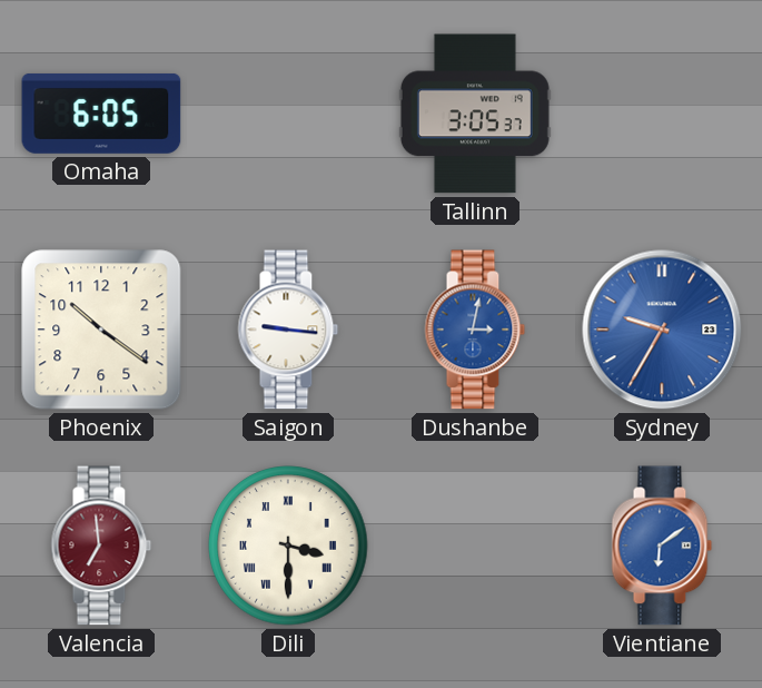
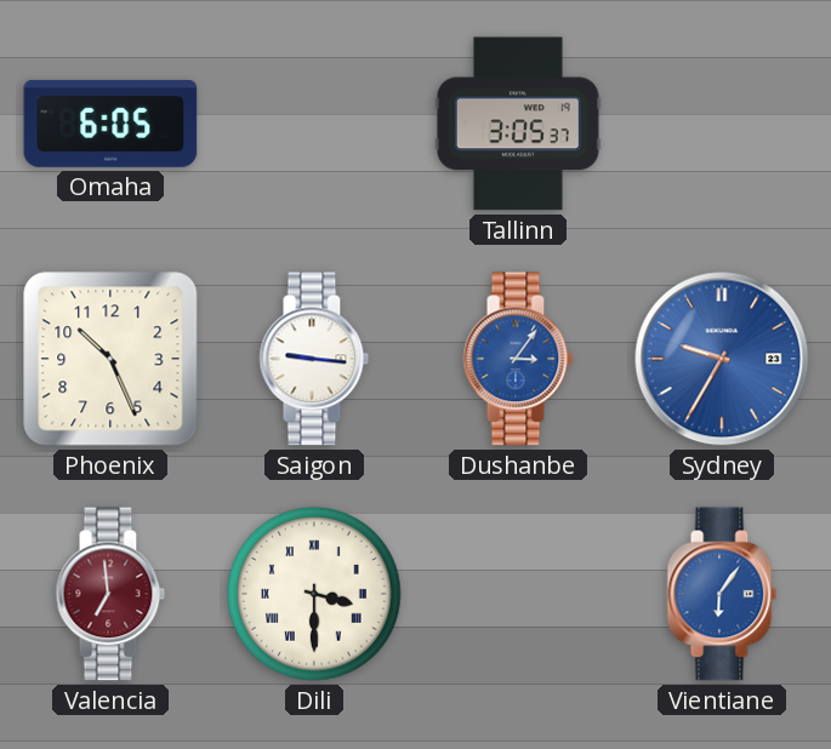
Phoenix: 10:21 -> 10:26 (110, 359)
Dushanbe: 3:02 -> 3:06 (518, 359)
Vientiane: 6:09 -> 6:06 (722, 594)
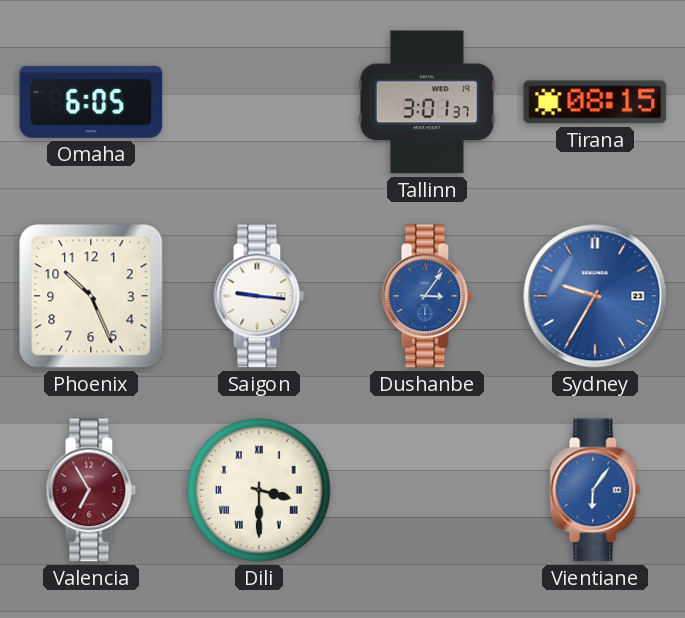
Tallinn: 3:05 -> 3:01 (427, 102)
Tirana: none -> 08:15 (595, 102)
Valencia: 6:59 -> 6:55 (91, 490)
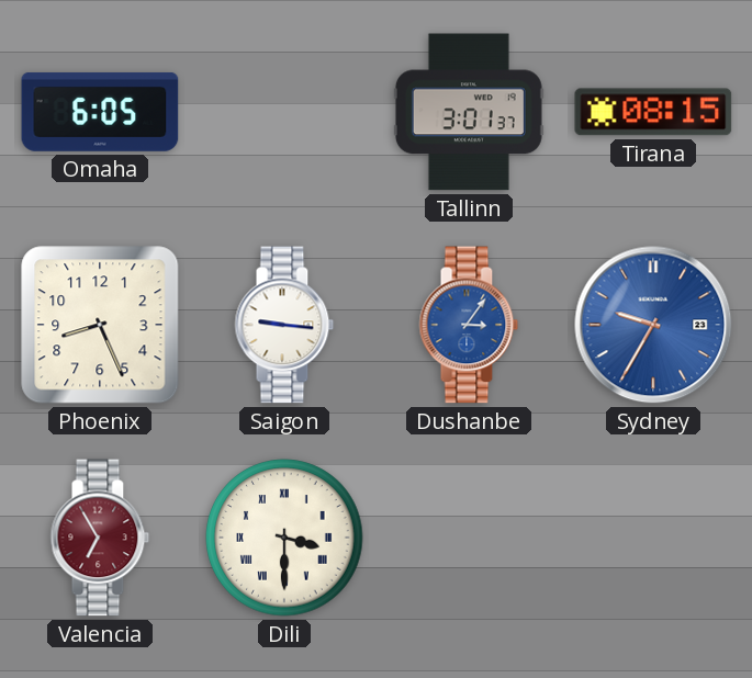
Phoenix: 10:26 -> 8:26 (100, 325)
Vientiane: 6:06 -> none (595, 490)
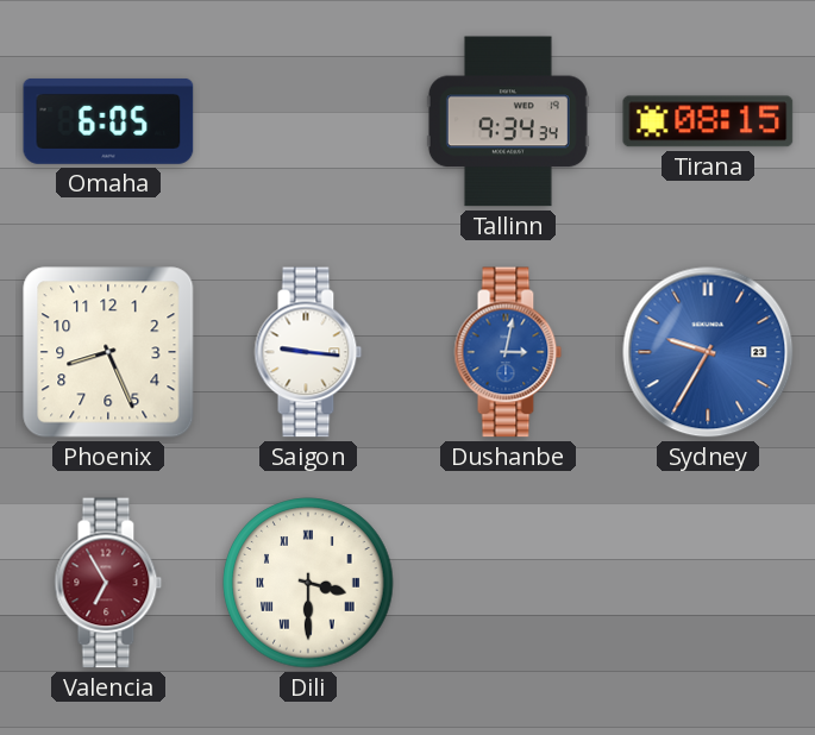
Tallinn: 3:01 -> 9:34 (508, 121)
Dushanbe: 3:06 -> 3:02 (508, 352)
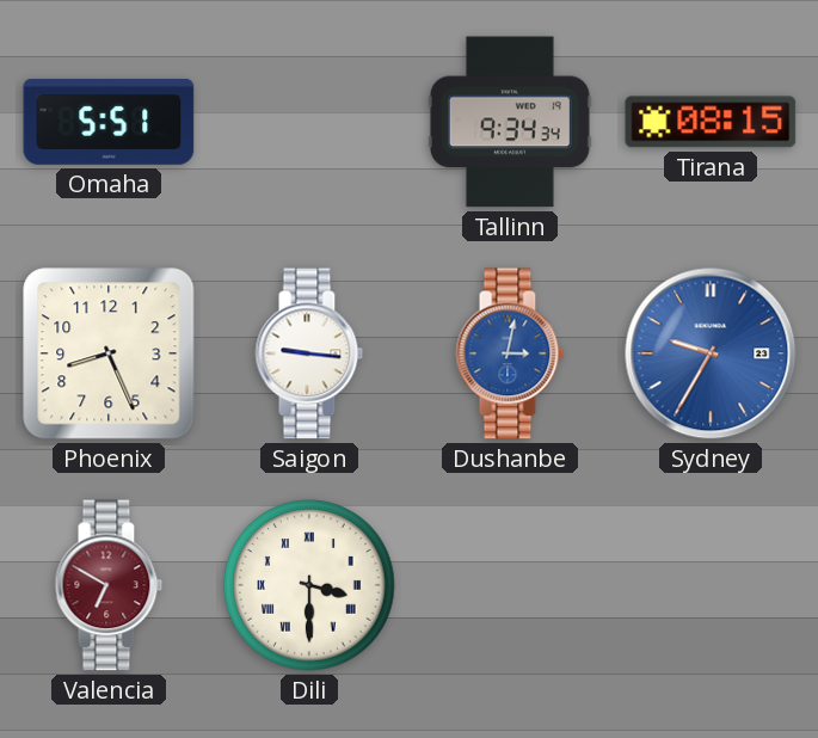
Omaha: 6:05 -> 5:51 (109, 122)
Valencia: 6:55 -> 6:50 (109, 585)
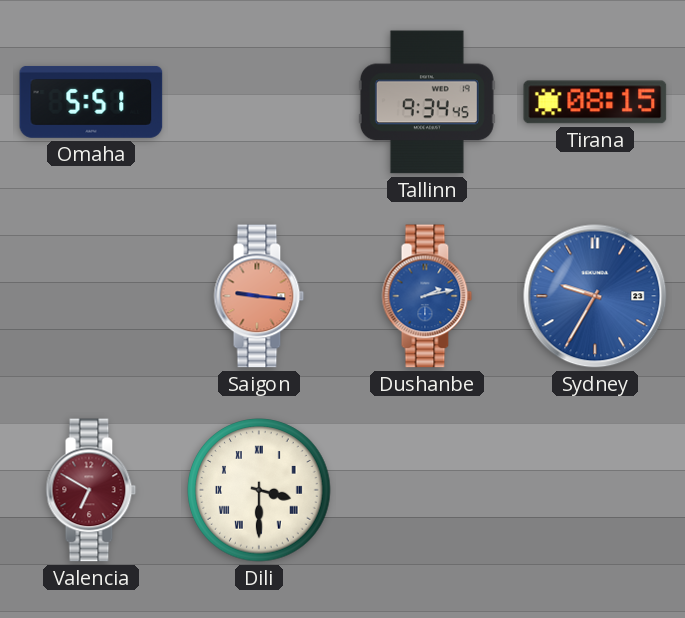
Tallinn: 9:34:34 -> 9:34:45 (427, 102)
Phoenix: 8:26 -> none (109, 353)
Saigon dial: white -> salmon (259, 296)
Dushanbe: 3:02 -> 2:13 (427, 296)
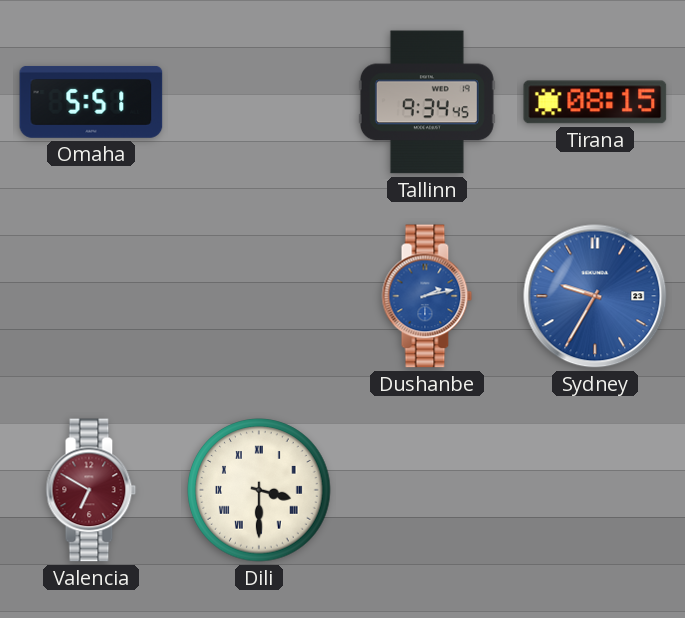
Saigon: 9:16 -> none (259, 296)
